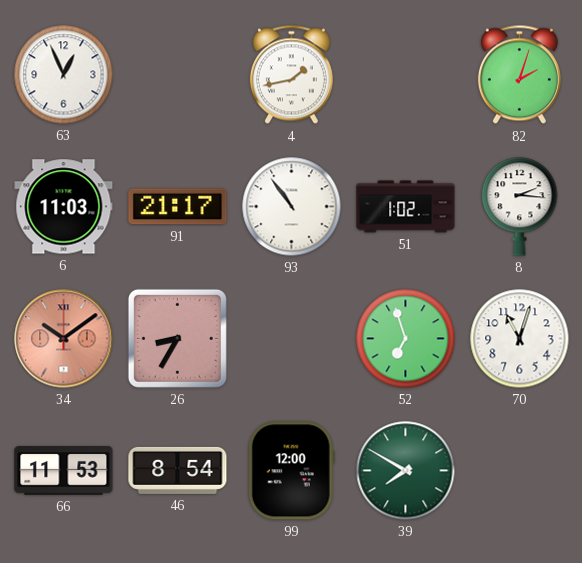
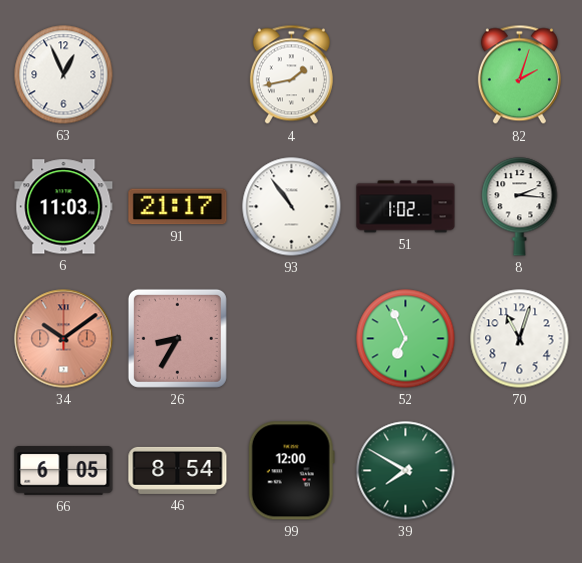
52: 6:57 -> 6:56 (406, 339)
66: 11:53 -> 6:05 (64, 471)
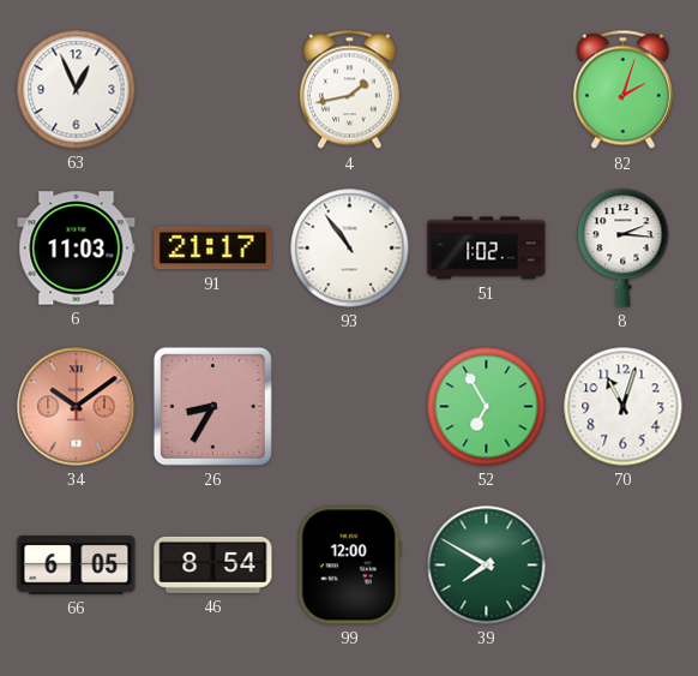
52: 6:56 -> 6:55 (487, 407)
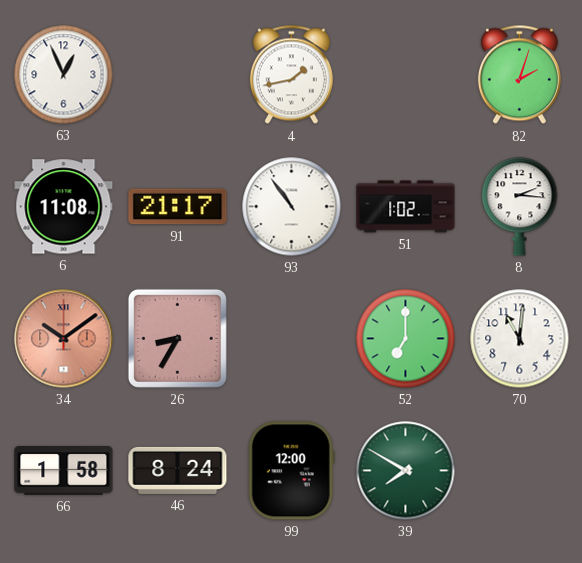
6: 11:03 -> 11:08 (64, 207)
52: 6:55 -> 7:00 (406, 339)
70: 11:03 -> 11:01 (520, 339)
66: 6:05 -> 1:58 (64, 471)
46: 8:54 -> 8:24 (178, 470)
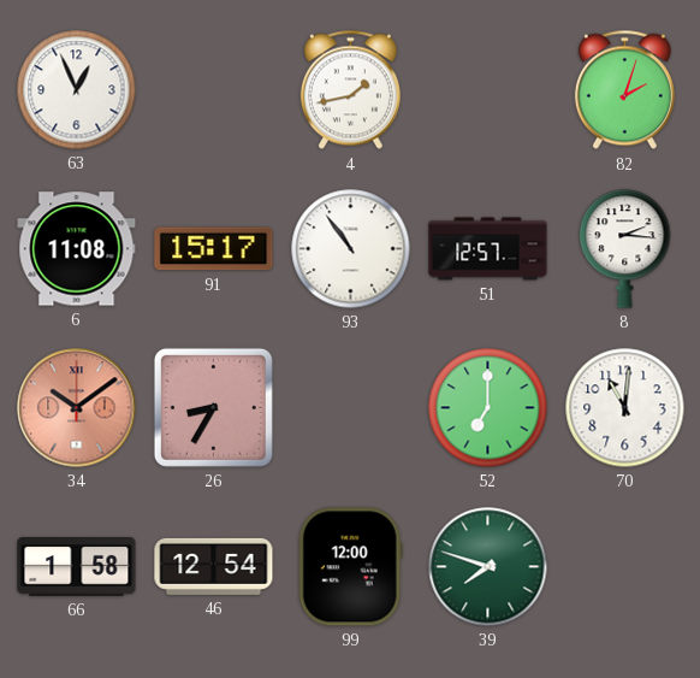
91: 21:17 -> 15:17 (214, 249)
51: 1:02 -> 12:57 (488, 249)
46: 8:24 -> 12:54 (214, 566)
39: 7:50 -> 7:48 (488, 567)
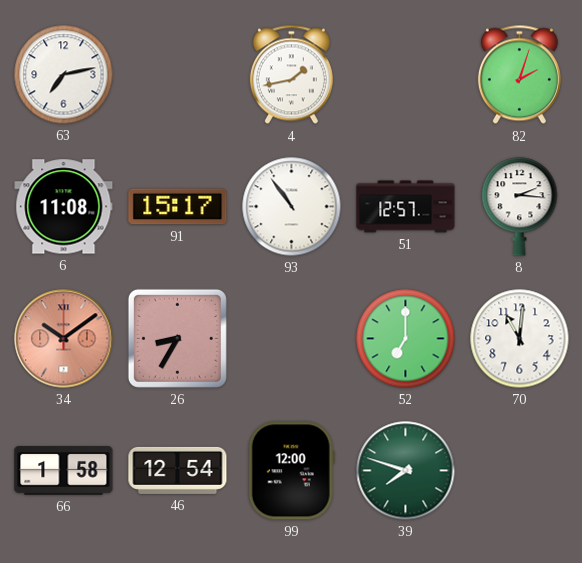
63: 12:56 -> 7:13 (64, 75)
